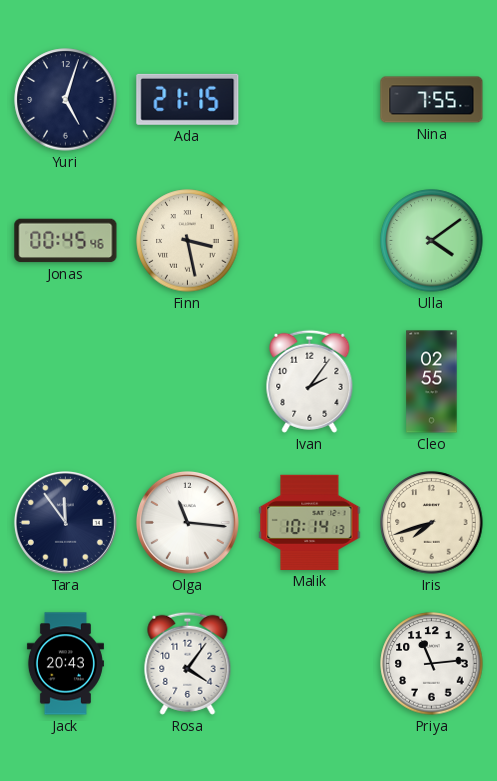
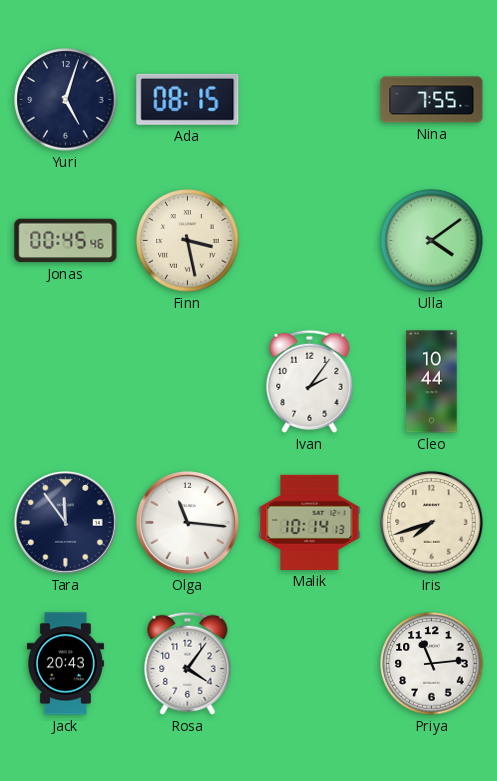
Ada: 21:15 -> 08:15 (188, 99)
Cleo: 02:55 -> 10:44 (432, 382)
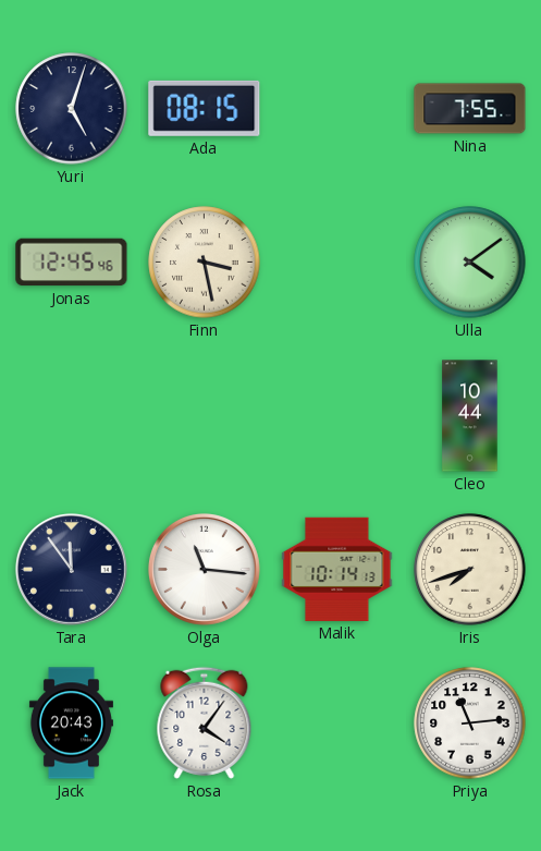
Jonas: 00:45 -> 12:45 (72, 263)
Ivan: 2:06 -> none (310, 381)
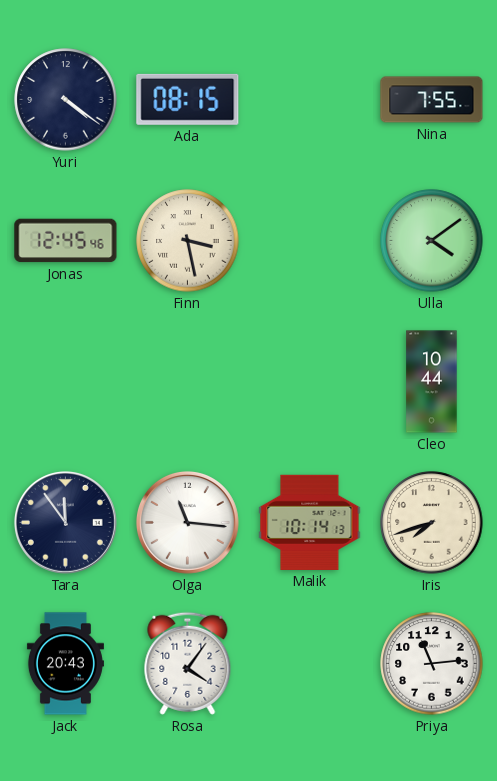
Yuri: 5:03 -> 4:21 (66, 100)
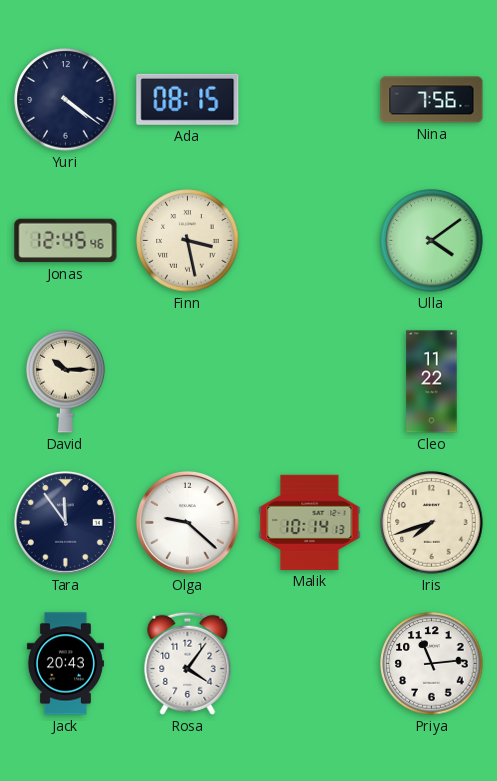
Nina: 7:55 -> 7:56 (432, 100)
David: none -> 10:15 (66, 381)
Cleo: 10:44 -> 11:22 (432, 382)
Olga: 11:16 -> 9:22 (187, 522)
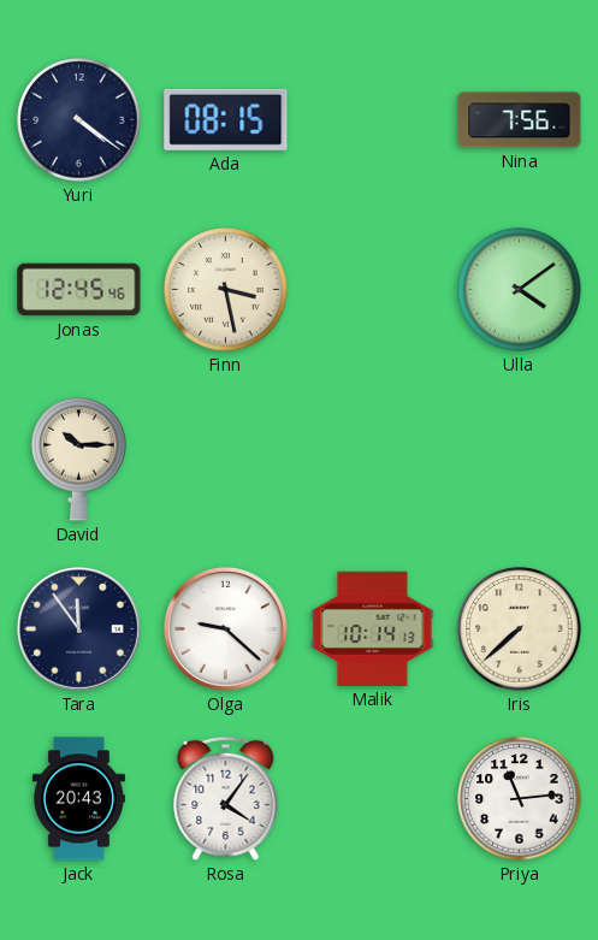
Cleo: 11:22 -> none (432, 382)
Iris: 7:42 -> 7:38 (520, 629)
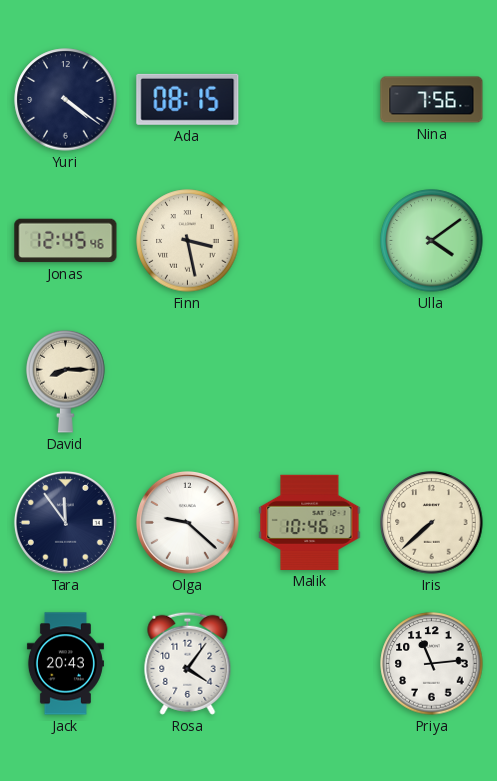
David: 10:15 -> 8:15 (66, 381)
Malik: 10:14 -> 10:46 (310, 522)
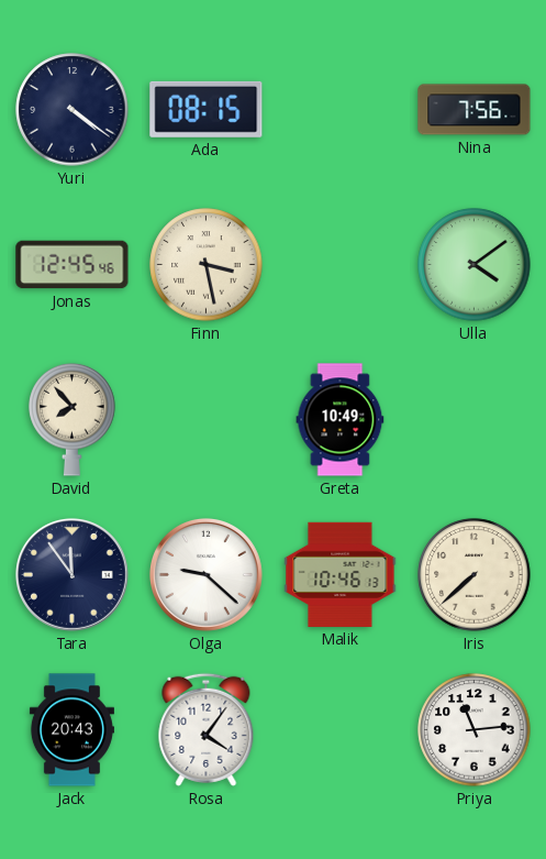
David: 8:15 -> 7:53 (73, 419)
Greta: none -> 10:49 (341, 420)
